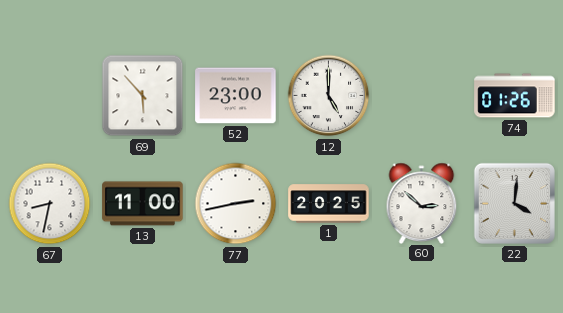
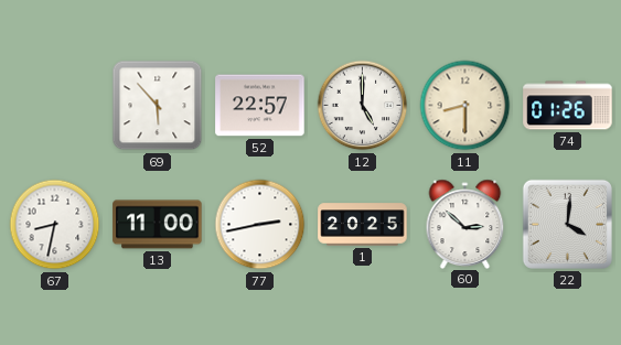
52: 23:00 -> 22:57 (260, 106)
11: none -> 8:30 (465, 106)
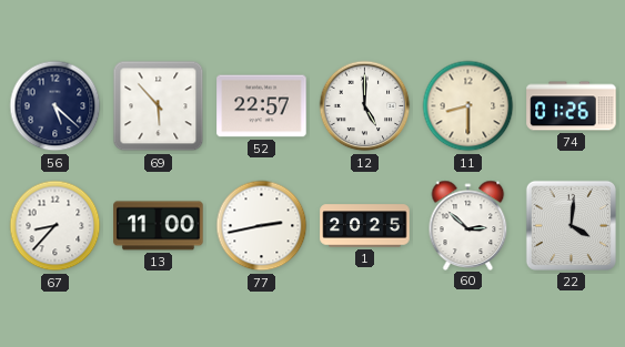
56: none -> 5:22 (56, 106)
67: 8:32 -> 8:37 (56, 226)
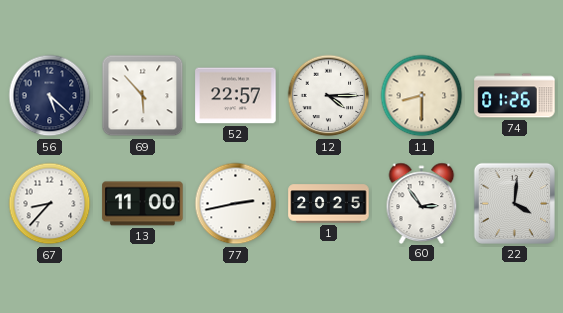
12: 5:00 -> 4:15 (329, 96)
60: 2:52 -> 2:54 (422, 203)
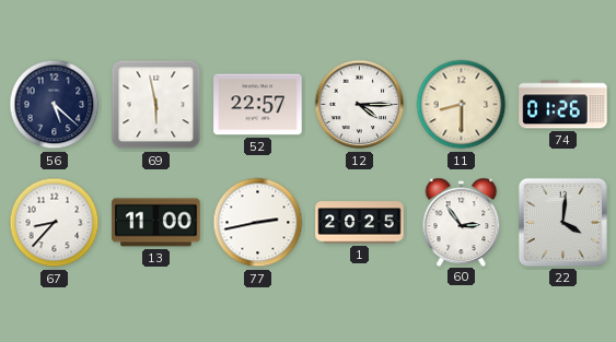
69: 5:53 -> 5:58 (156, 105)
